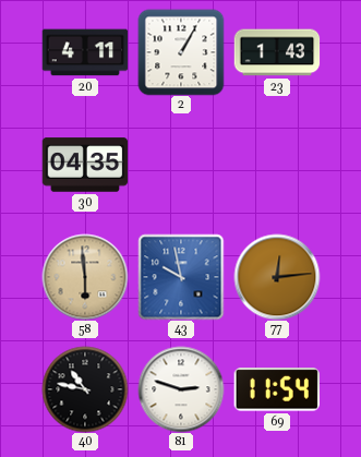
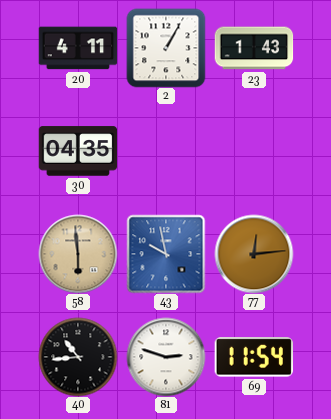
40: 10:47 -> 10:44 (78, 357)
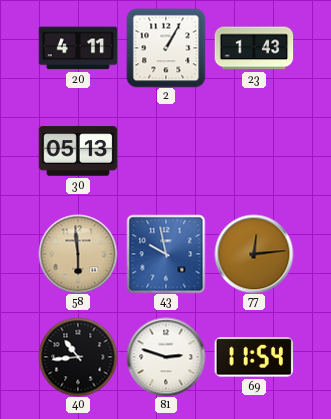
30: 04:35 -> 05:13 (78, 151)
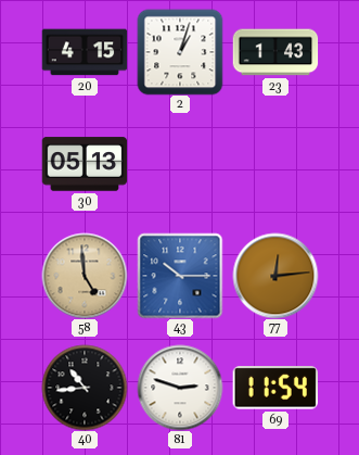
20: 4:11 -> 4:15 (85, 52)
2: 1:05 -> 1:03 (180, 52)
58: 5:59 -> 4:59 (85, 276)
43: 9:58 -> 10:15 (180, 276)
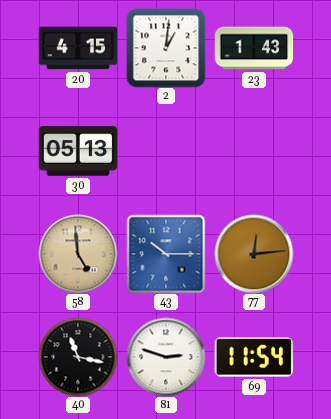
2: 1:03 -> 1:01 (166, 48)
40: 10:44 -> 11:17 (78, 357)
